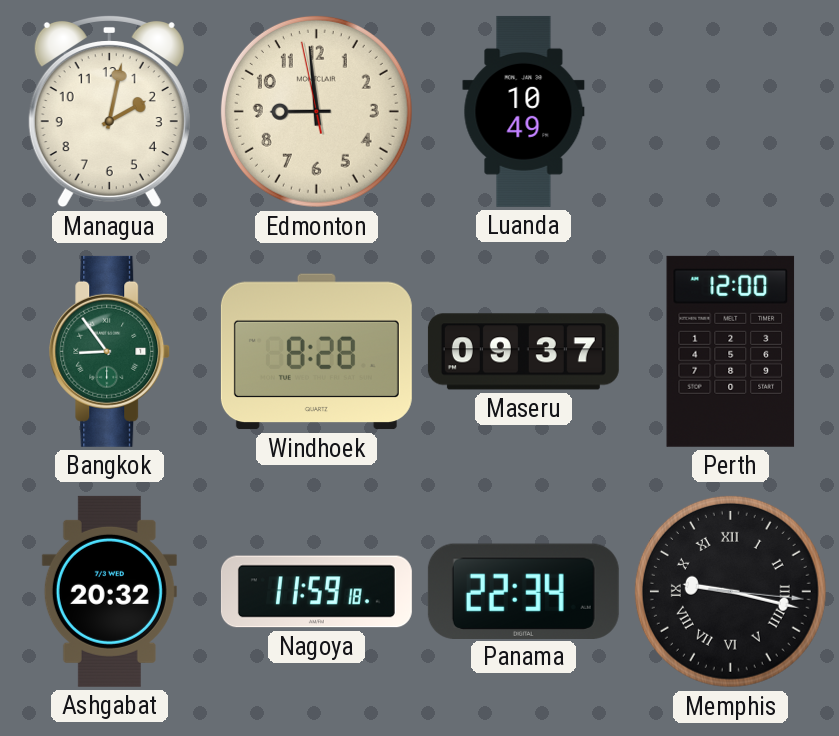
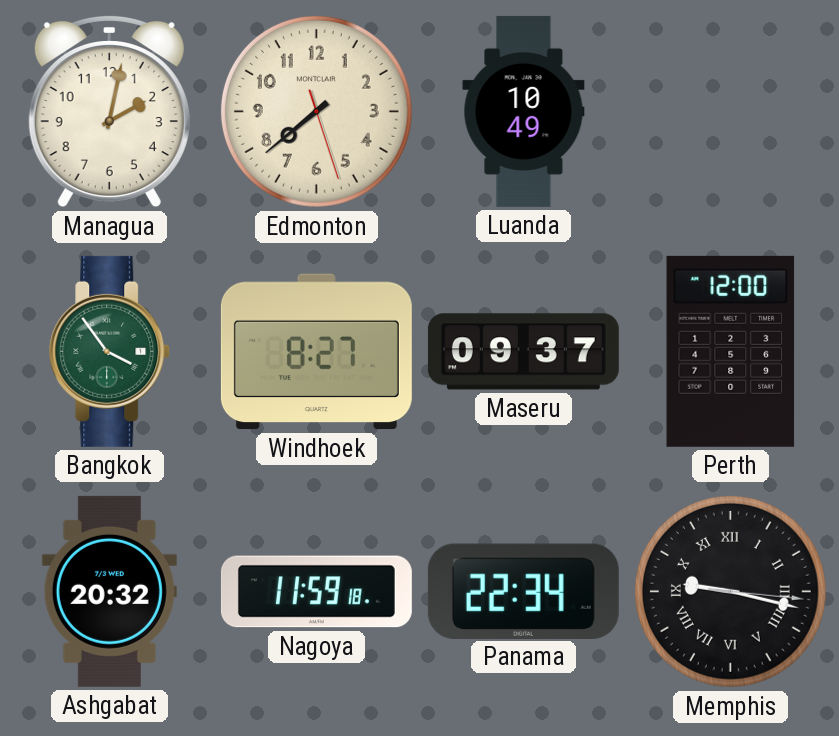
Edmonton: 8:58 -> 7:38 (316, 111)
Bangkok: 8:54 -> 3:54 (110, 351)
Windhoek: 8:28 -> 8:27 (316, 352)
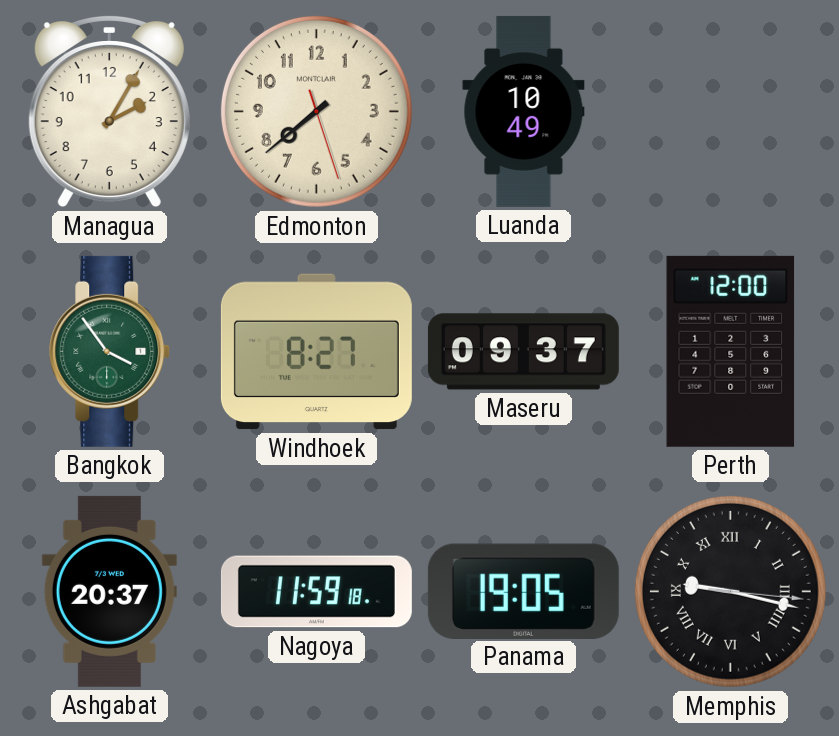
Managua: 2:02 -> 2:05 (109, 111)
Ashgabat: 20:32 -> 20:37 (109, 591)
Panama: 22:34 -> 19:05 (523, 591)
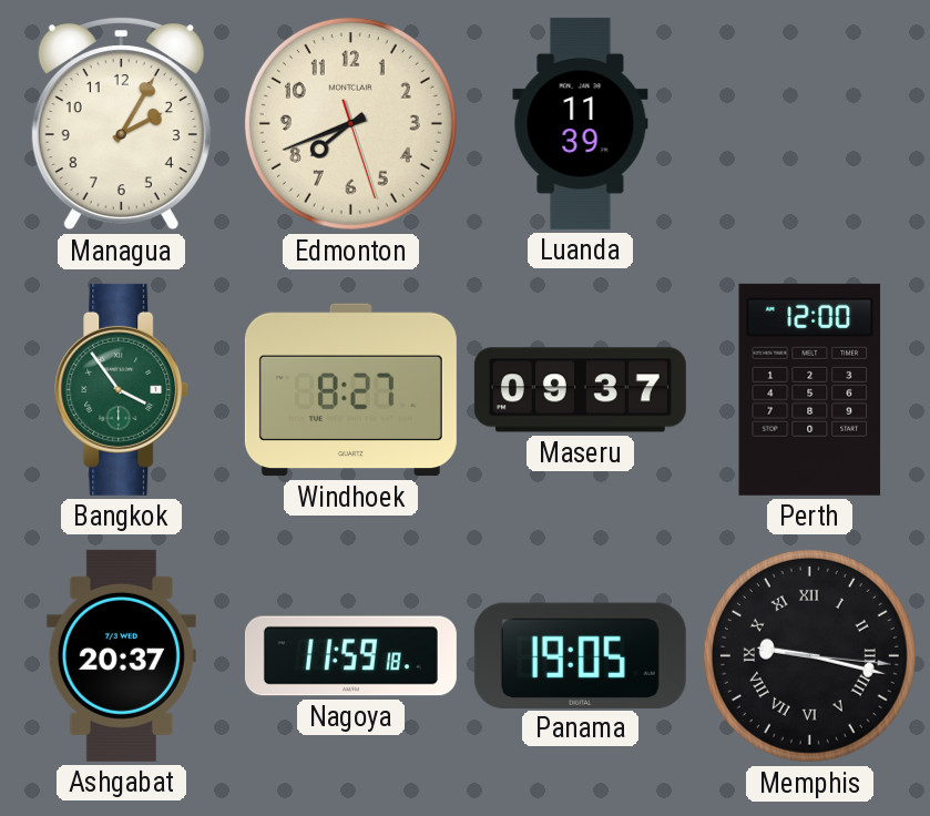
Edmonton: 7:38 -> 7:41 (350, 123)
Luanda: 10:49 -> 11:39 (581, 123)
